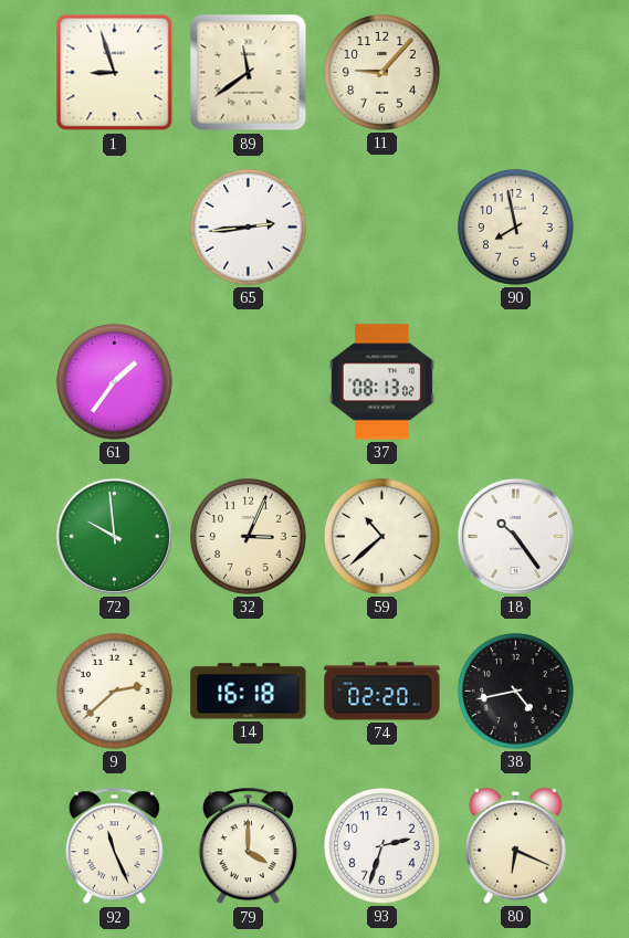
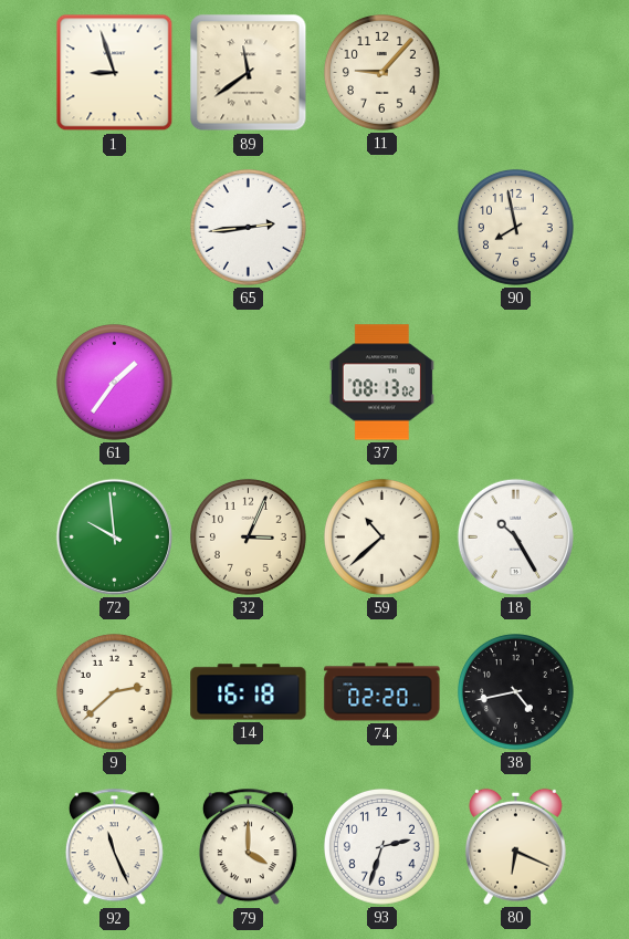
18: 10:24 -> 10:25 (515, 536)
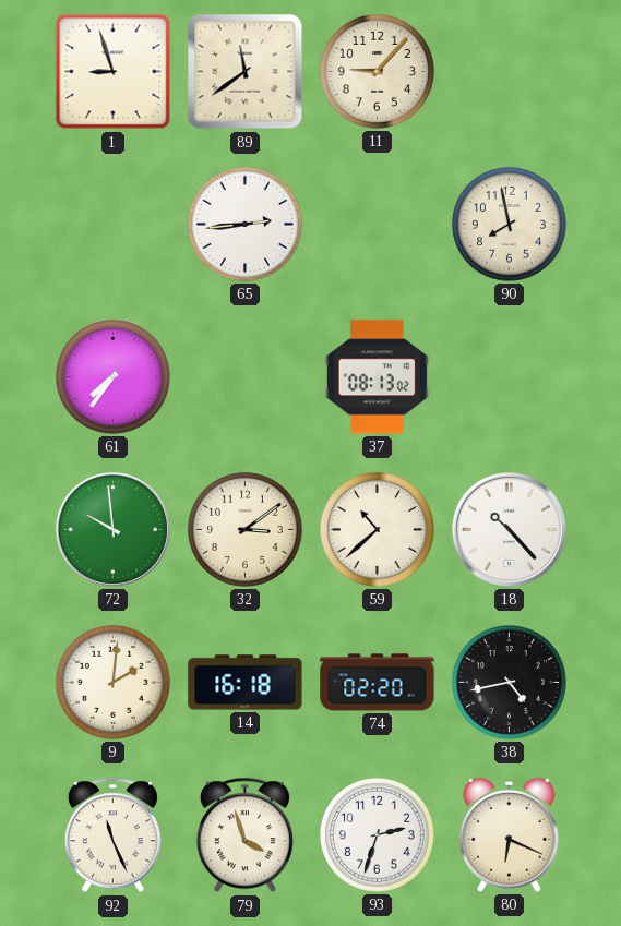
61: 1:36 -> 7:36 (112, 376)
32: 3:04 -> 3:09 (244, 529)
18: 10:25 -> 10:23 (509, 529)
9: 2:38 -> 2:01 (112, 682)
79: 4:00 -> 3:57 (244, 835)
